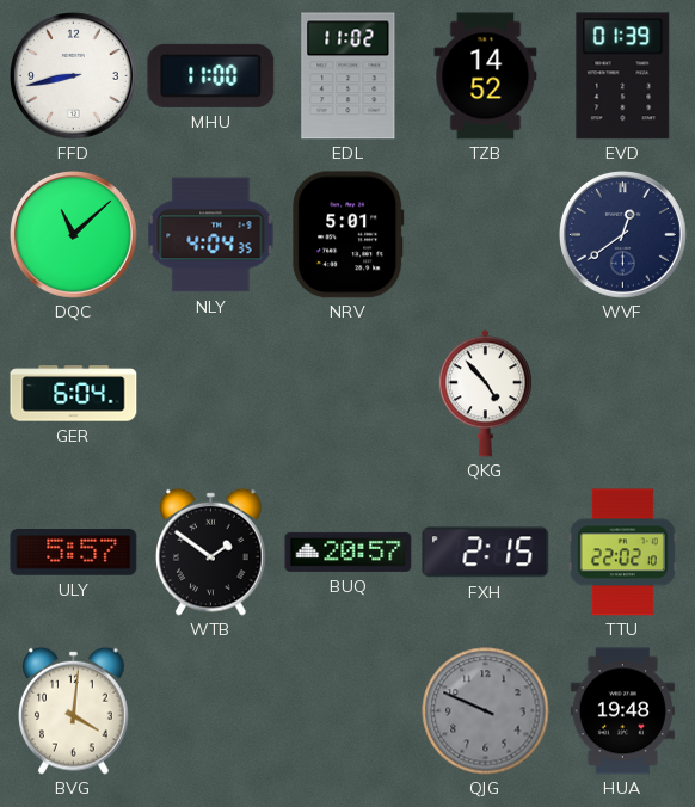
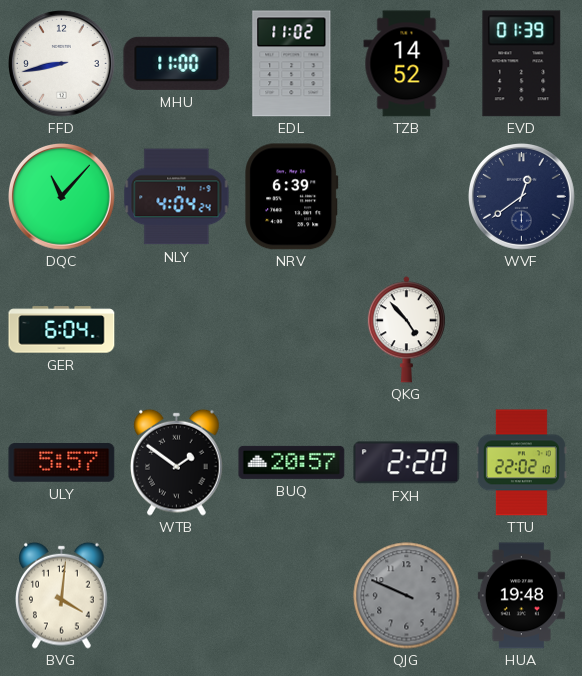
DQC: 11:08 -> 11:07 (62, 197)
NLY: 4:04:35 -> 4:04:24 (177, 197)
NRV: 5:01 -> 6:39 (292, 197)
FXH: 2:15 -> 2:20 (407, 463)
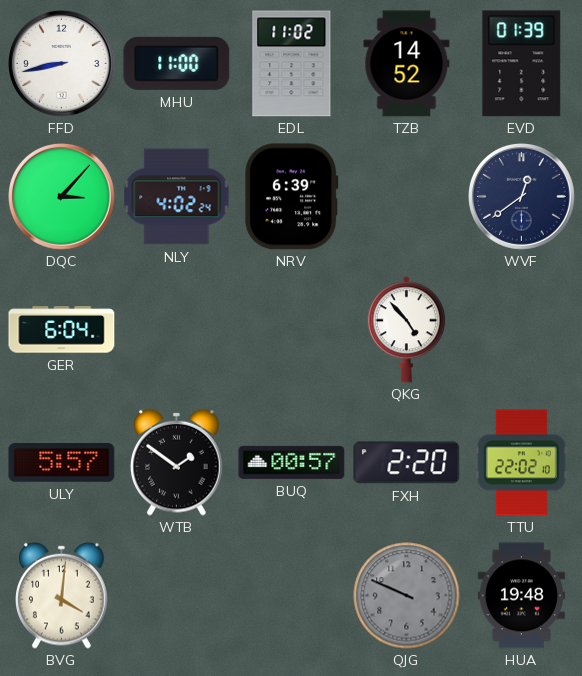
DQC: 11:07 -> 3:07 (62, 197)
NLY: 4:04 -> 4:02 (177, 197)
BUQ: 20:57 -> 00:57 (292, 462)
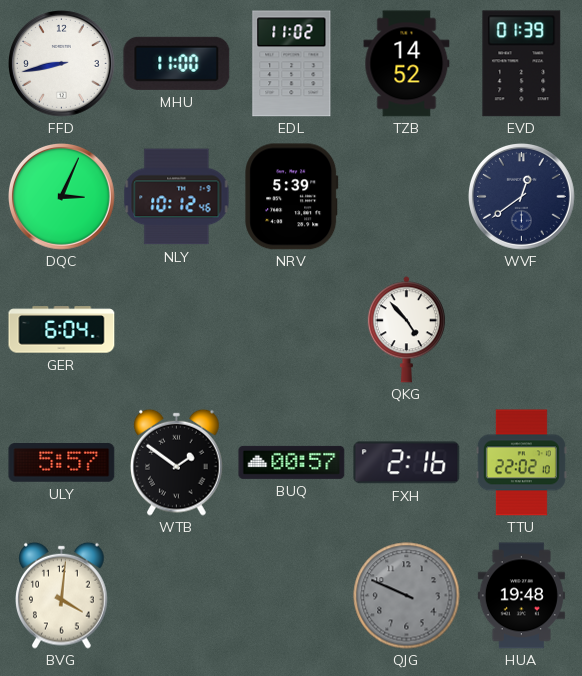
DQC: 3:07 -> 3:04 (62, 197)
NLY: 4:02 -> 10:12 (177, 197)
NRV: 6:39 -> 5:39 (292, 197)
FXH: 2:20 -> 2:16 (407, 463)
